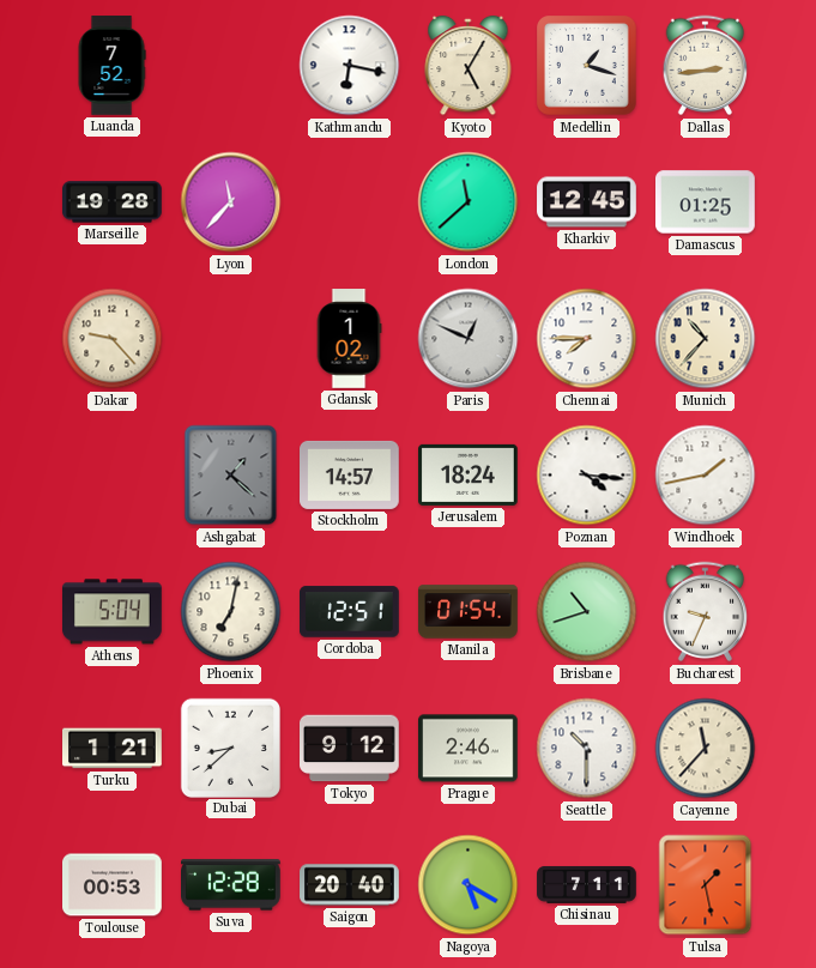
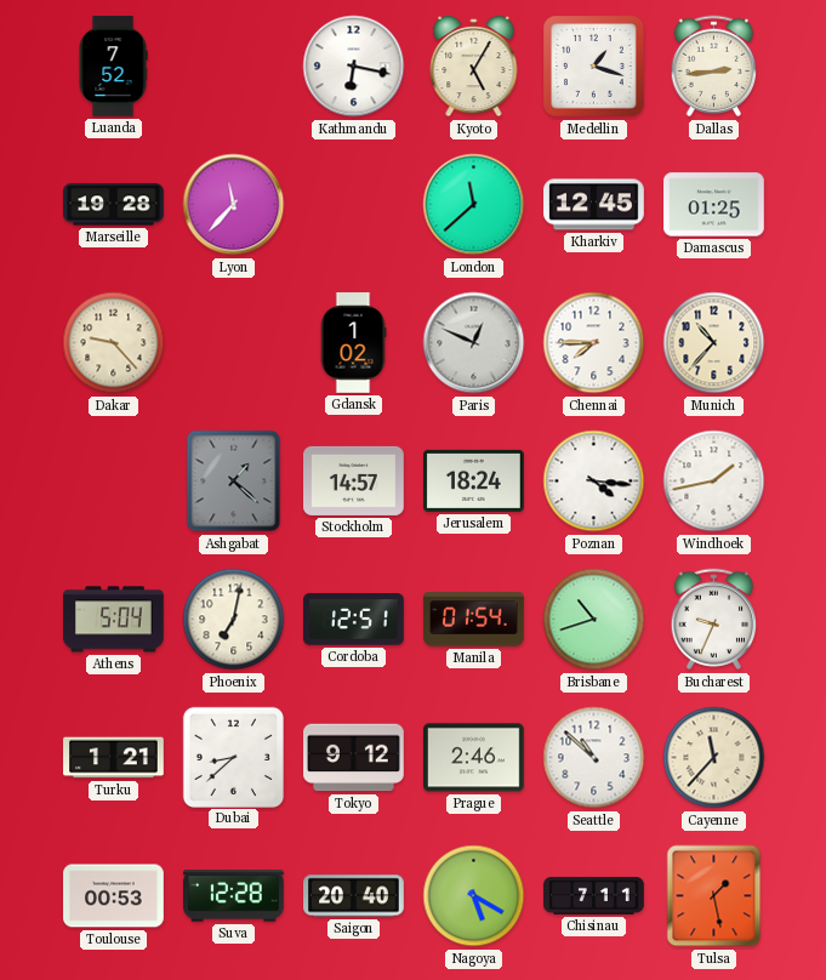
Seattle: 10:30 -> 10:52 (594, 758)
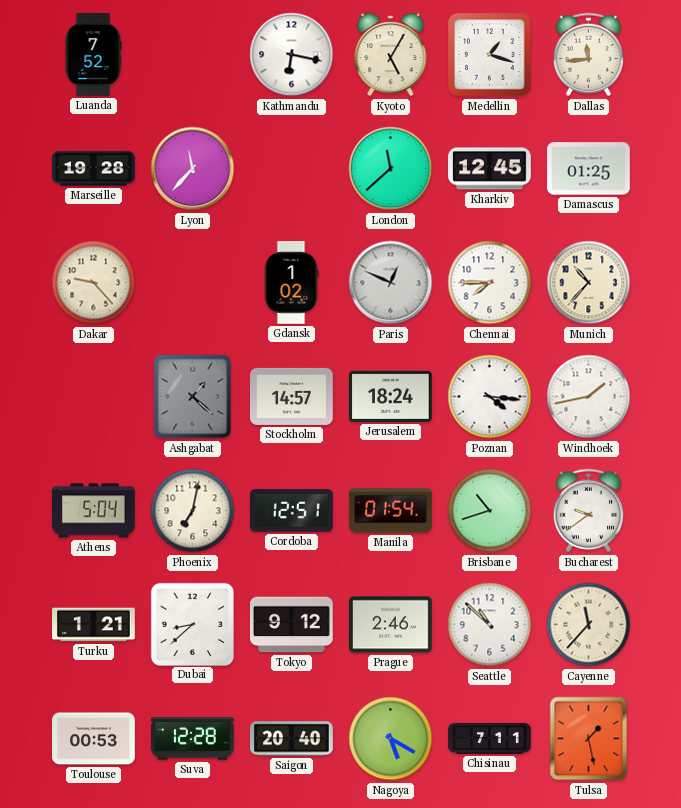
Dallas: 2:44 -> 11:44 (589, 55)
Bucharest: 9:34 -> 9:39 (589, 511)
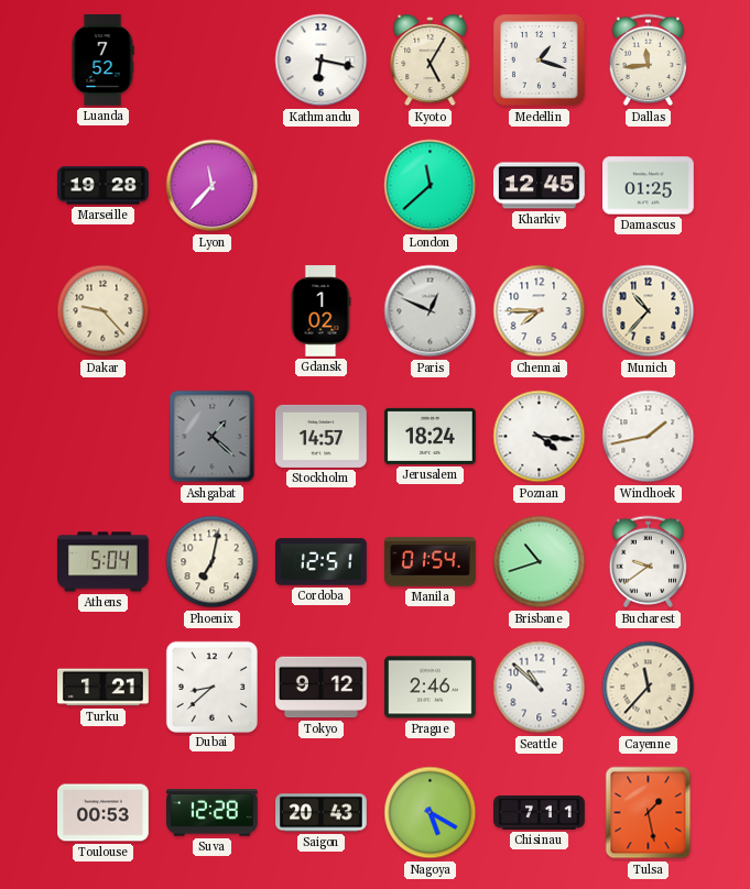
Saigon: 20:40 -> 20:43 (322, 813)
